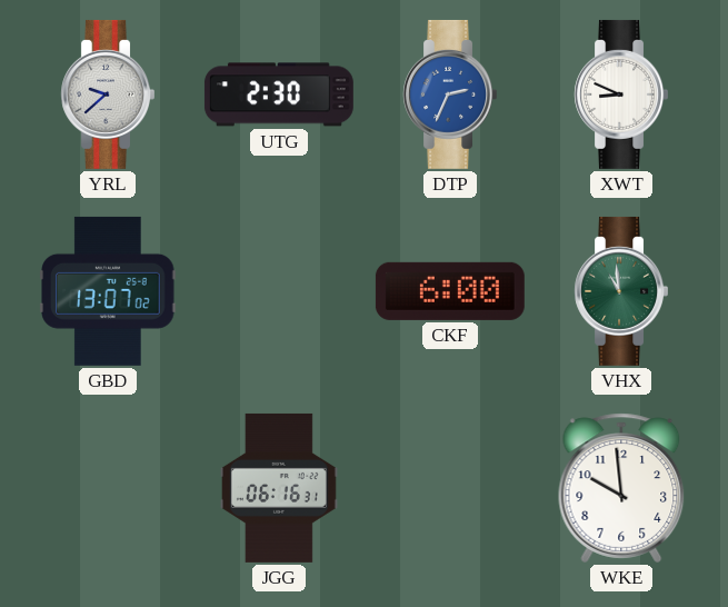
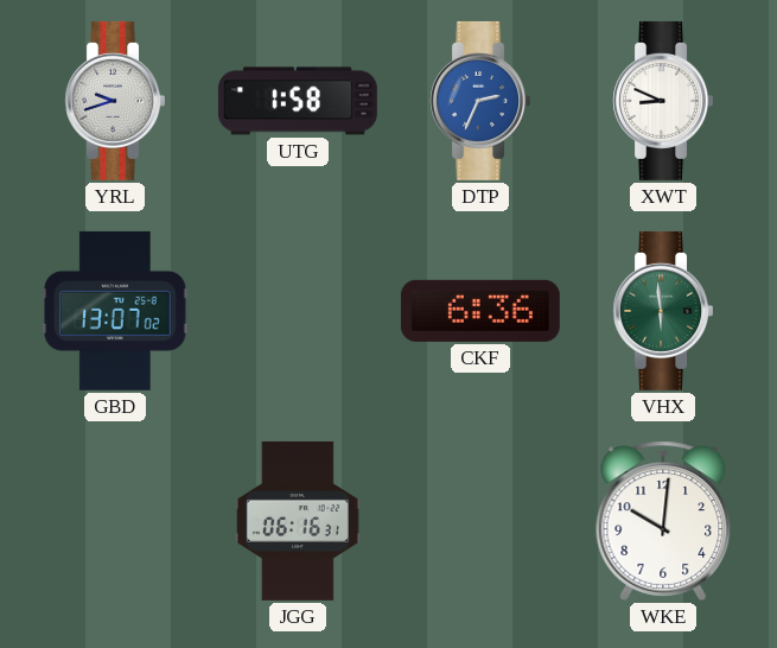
YRL: 9:38 -> 9:42 (114, 101)
UTG: 2:30 -> 1:58 (298, 101)
CKF: 6:00 -> 6:36 (480, 311)
VHX: 10:59 -> 5:59 (662, 311)
WKE: 9:59 -> 10:01 (663, 521)
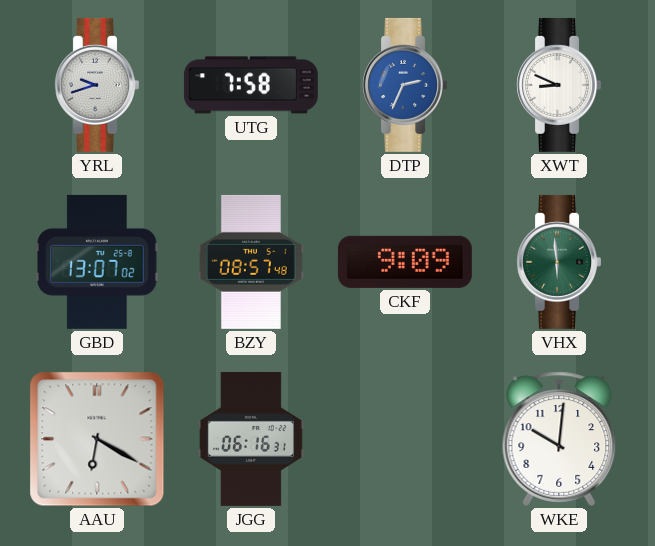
UTG: 1:58 -> 7:58 (251, 85)
BZY: none -> 08:57 (251, 262)
CKF: 6:36 -> 9:09 (405, 262)
AAU: none -> 6:20 (97, 439)
